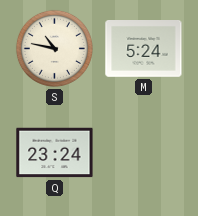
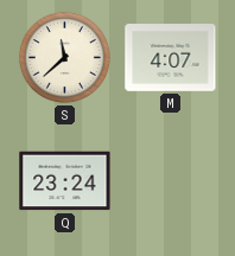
S: 10:47 -> 11:38 (64, 57)
M: 5:24 -> 4:07 (171, 58)
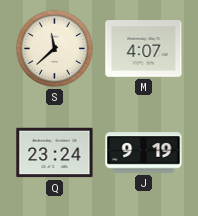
J: none -> 9:19 (144, 153)
